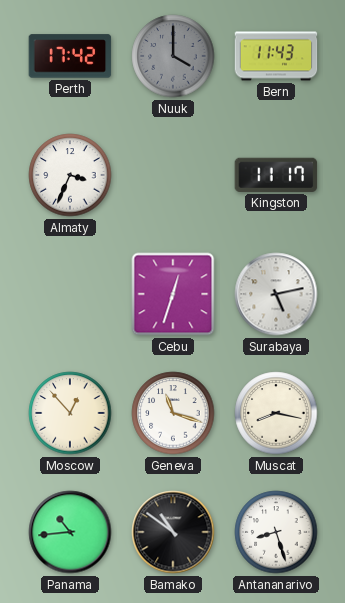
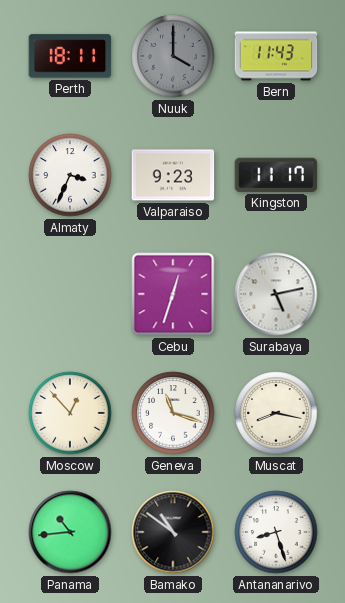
Perth: 17:42 -> 18:11 (70, 56)
Valparaiso: none -> 9:23 (173, 175)
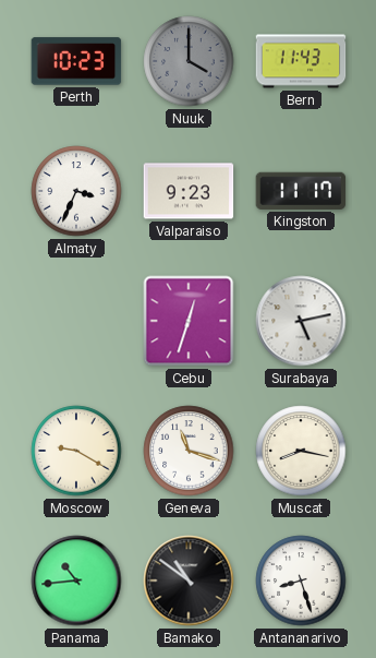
Perth: 18:11 -> 10:23 (76, 61)
Moscow: 12:53 -> 9:20 (76, 451)
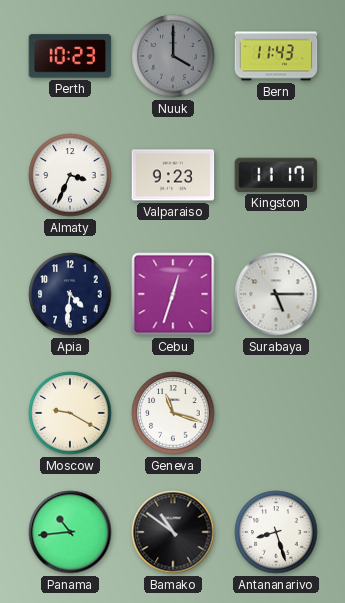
Apia: none -> 4:31 (70, 294)
Surabaya: 5:13 -> 5:15 (276, 294)
Muscat: 8:17 -> none (301, 451)
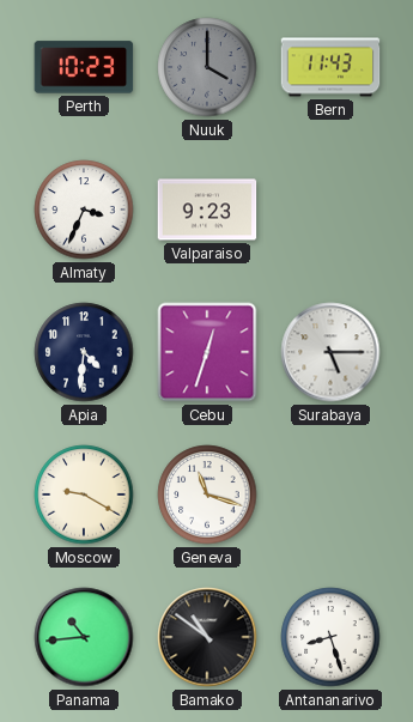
Kingston: 11:17 -> none (276, 175)
